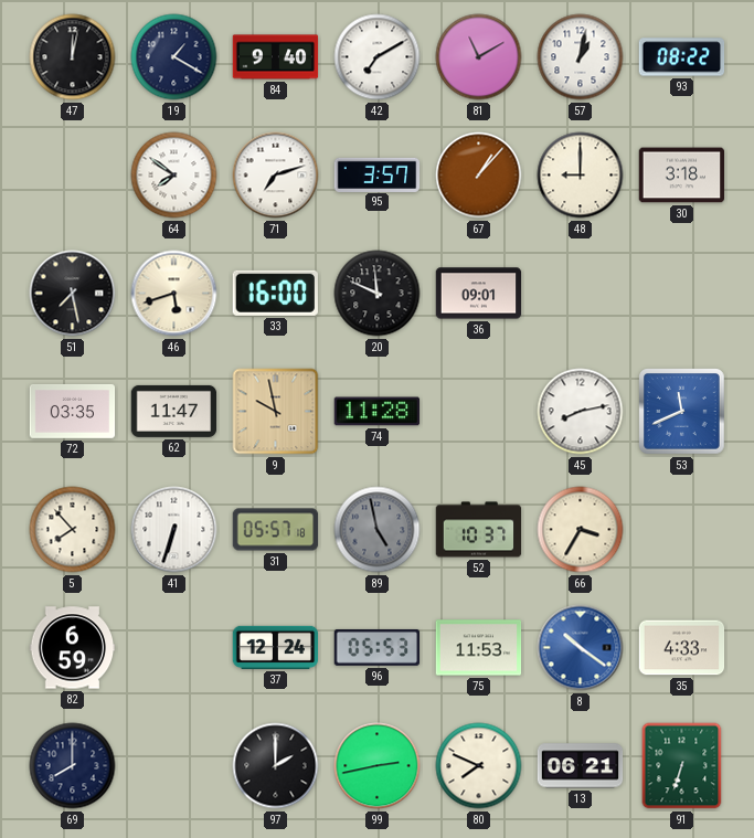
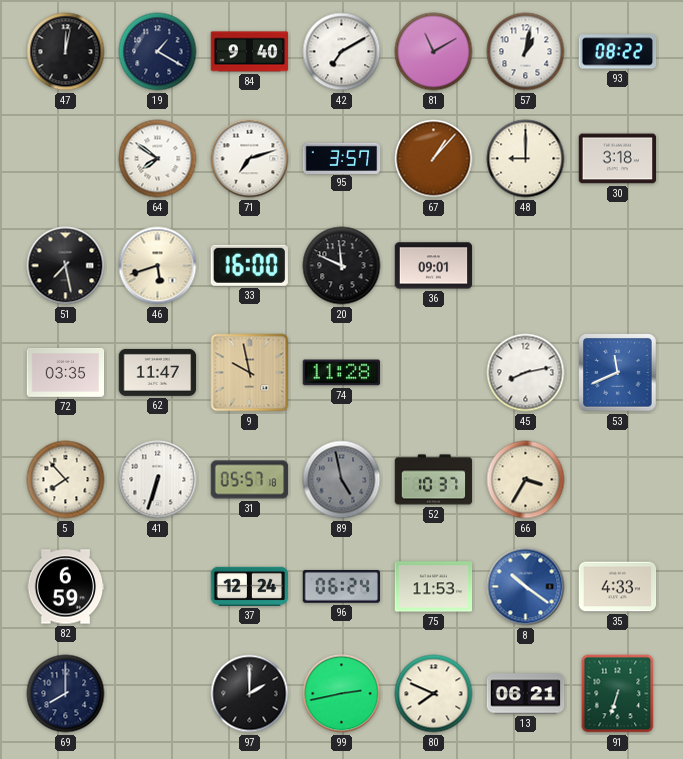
96: 05:53 -> 06:24 (342, 587)
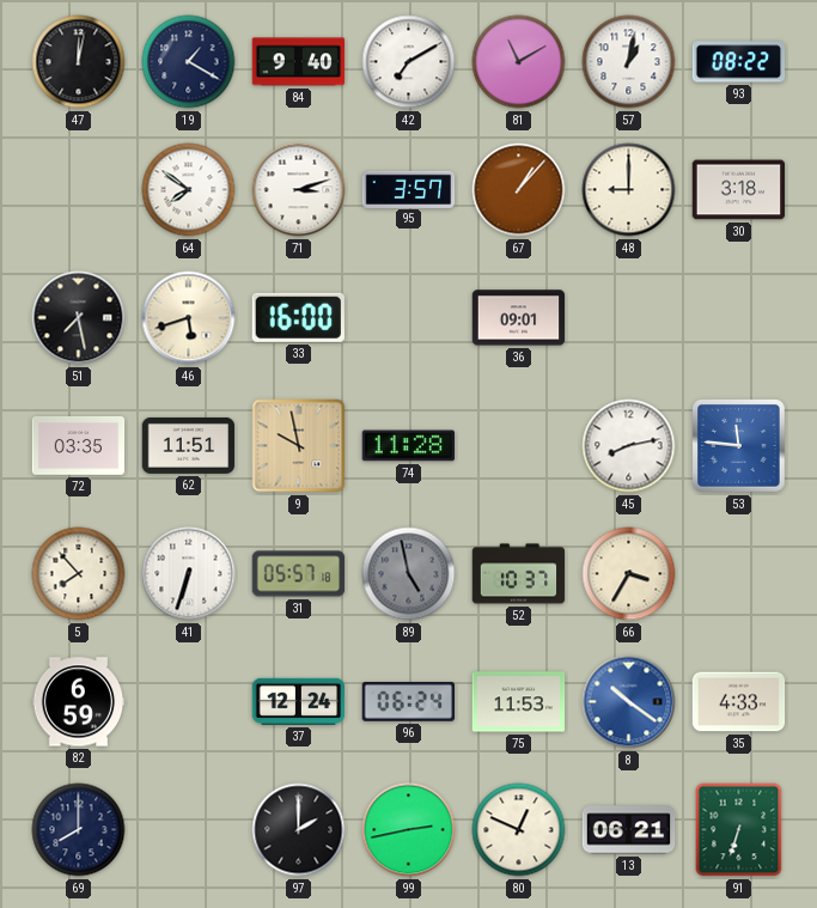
71: 7:12 -> 3:12 (299, 190)
20: 11:49 -> none (342, 266)
62: 11:47 -> 11:51 (189, 445)
53: 11:41 -> 11:46 (739, 446)
80: 7:49 -> 12:49 (519, 830)
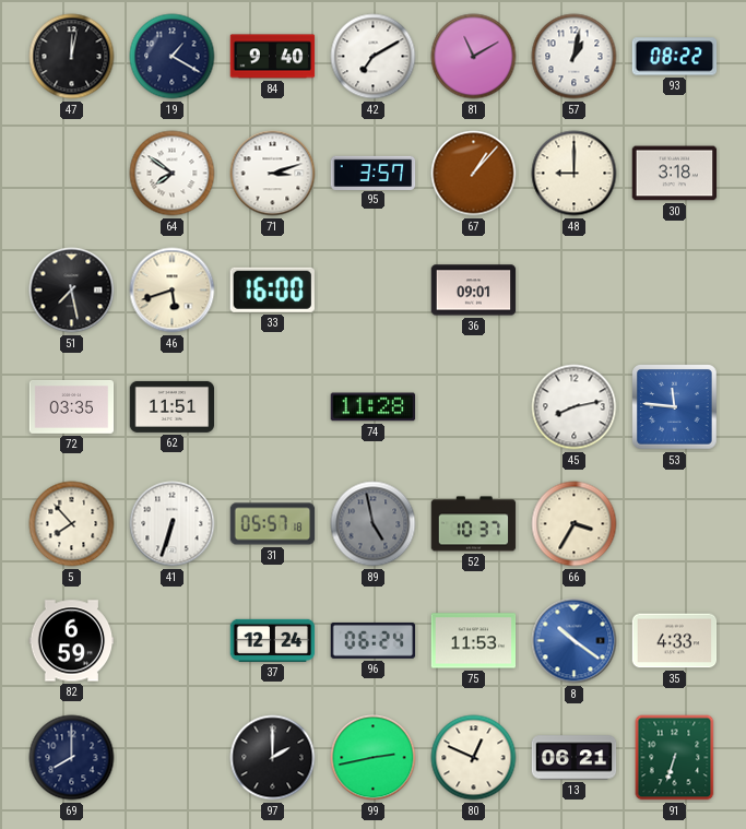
9: 9:58 -> none (299, 446)
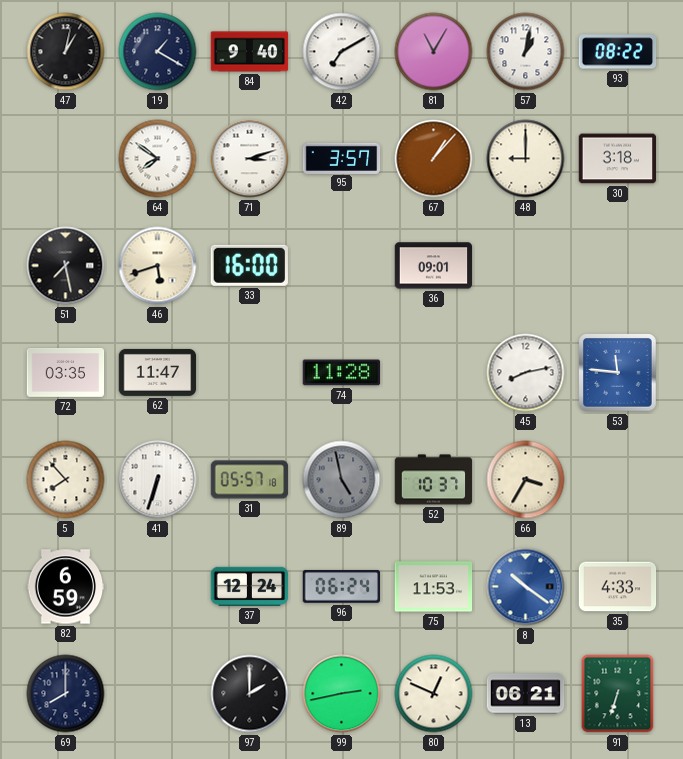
47: 12:02 -> 1:02 (66, 52)
81: 11:10 -> 11:05 (434, 52)
62: 11:51 -> 11:47 (158, 372)
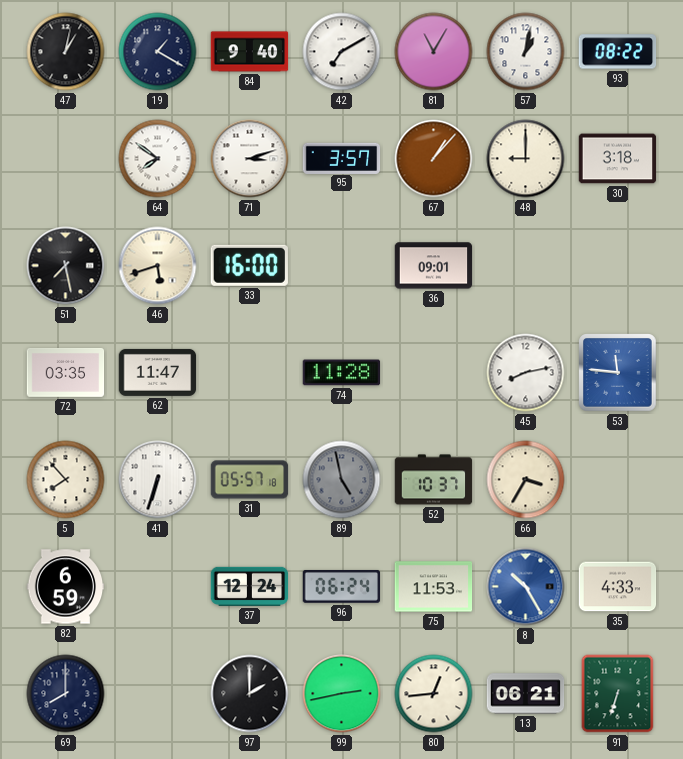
8: 10:21 -> 10:25 (526, 587)
80: 12:49 -> 12:44 (434, 694)
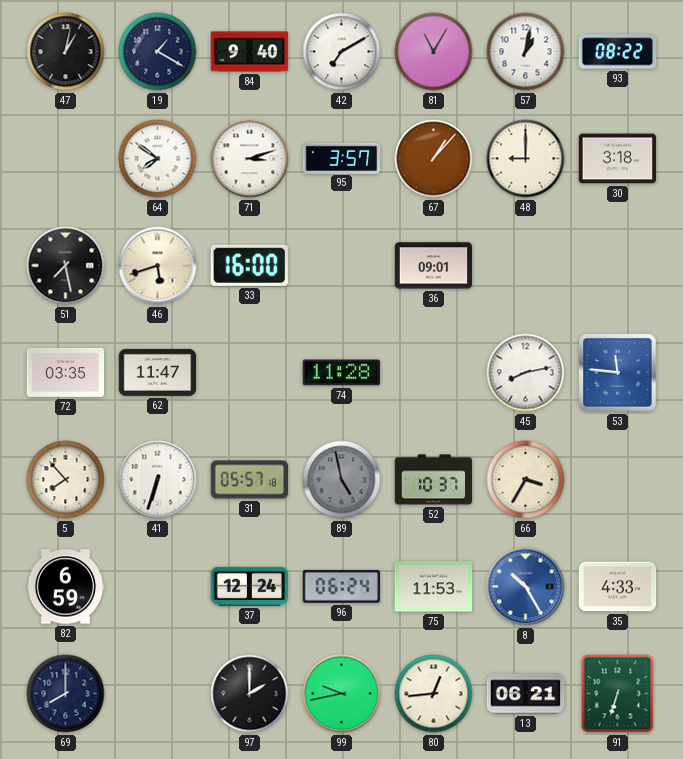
99: 2:43 -> 9:43 (342, 694)
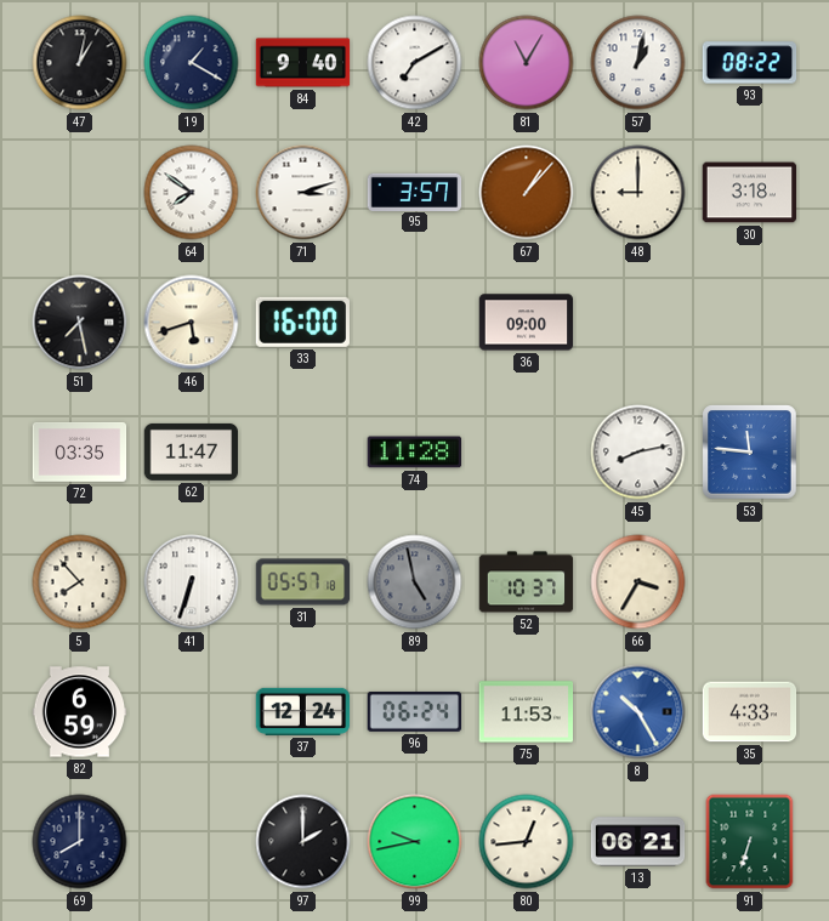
36: 09:01 -> 09:00 (527, 323)
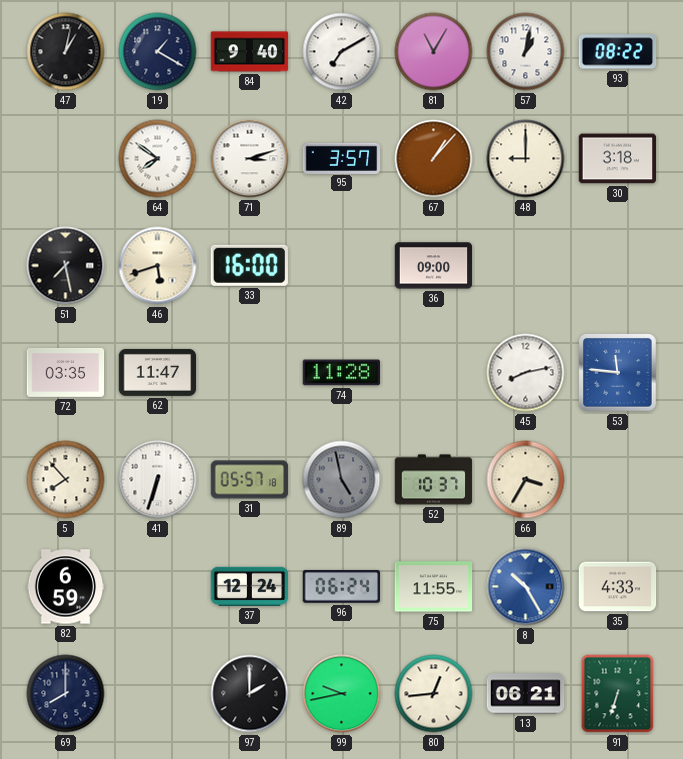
75: 11:53 -> 11:55 (434, 587)
